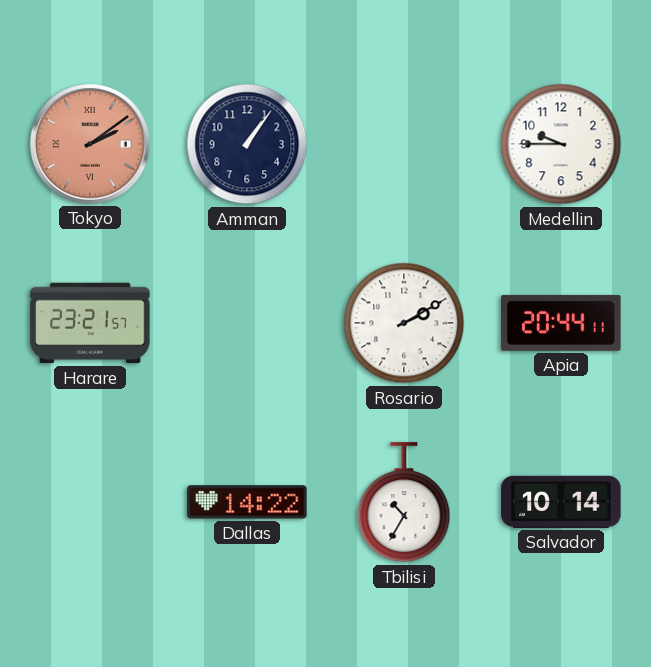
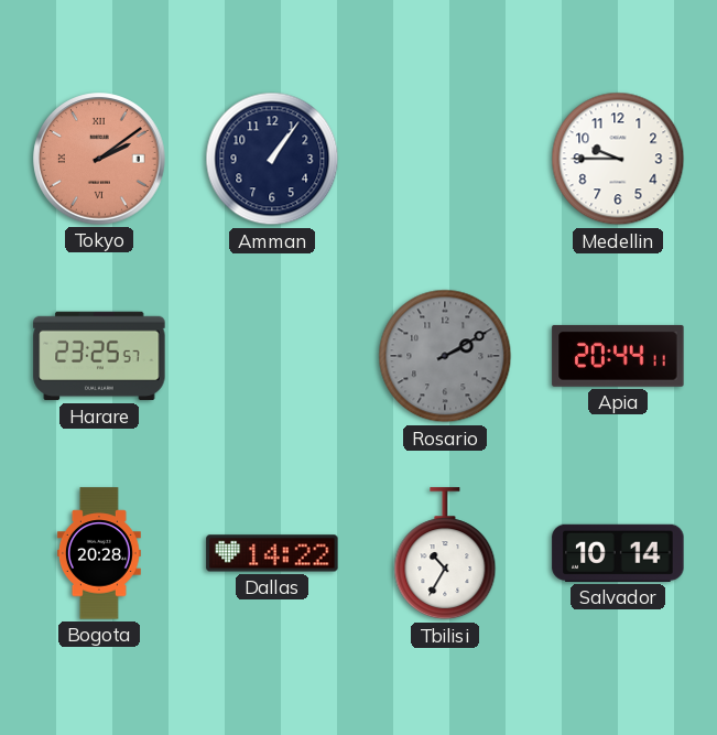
Harare: 23:21 -> 23:25 (99, 356)
Rosario dial: white -> grey (445, 356)
Bogota: none -> 20:28 (99, 553)
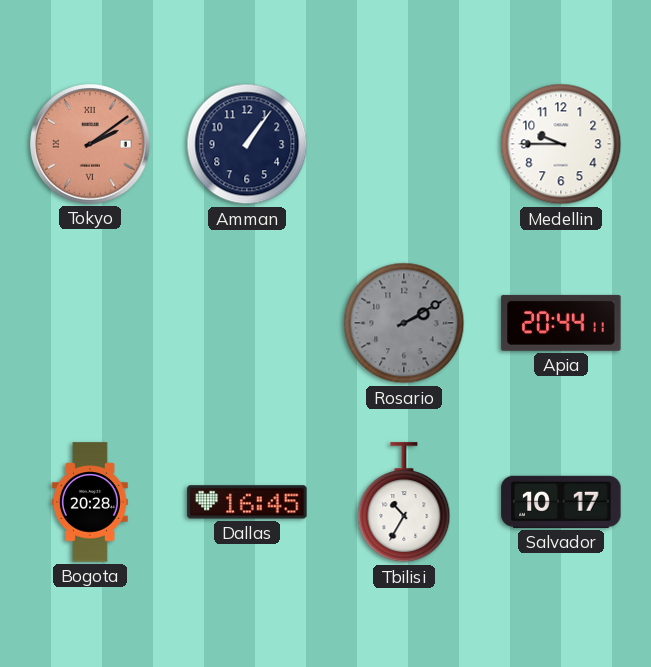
Harare: 23:25 -> none (99, 356)
Dallas: 14:22 -> 16:45 (247, 502)
Salvador: 10:14 -> 10:17 (561, 502)
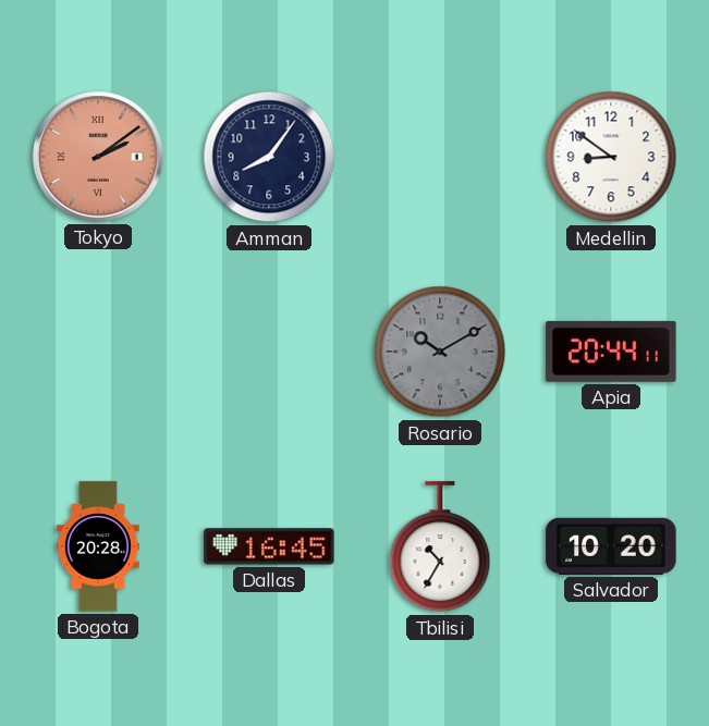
Amman: 1:06 -> 8:06 (269, 157)
Medellin: 9:45 -> 8:51 (611, 157)
Rosario: 2:10 -> 10:10 (440, 352)
Salvador: 10:17 -> 10:20 (611, 546)
